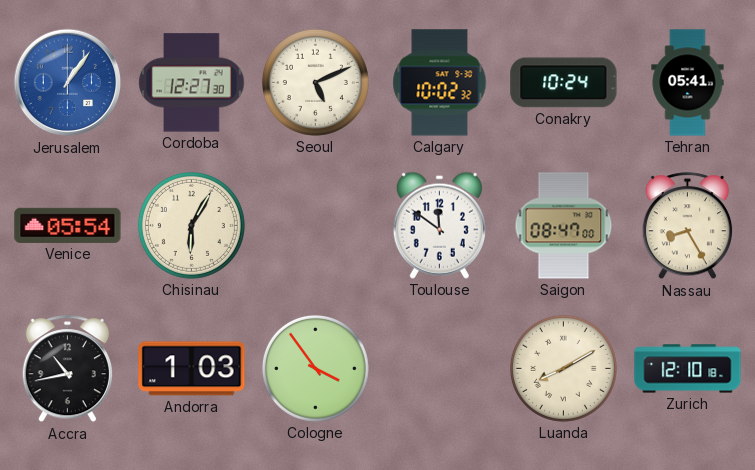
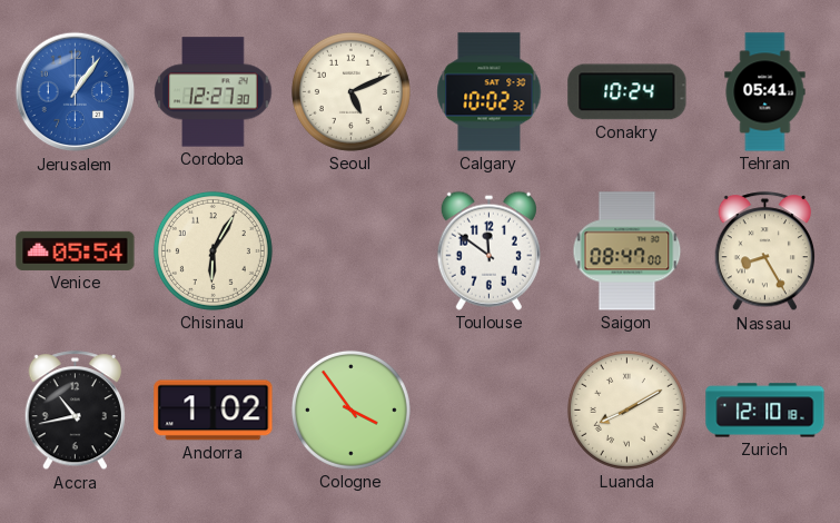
Andorra: 1:03 -> 1:02 (214, 411)
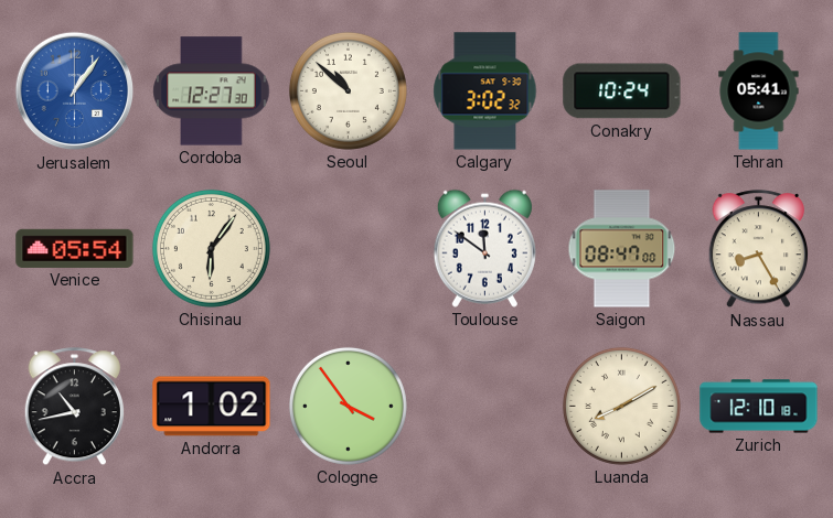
Seoul: 5:11 -> 10:52 (348, 90)
Calgary: 10:02 -> 3:02 (485, 91)
Chisinau: 6:05 -> 6:06 (211, 248)
